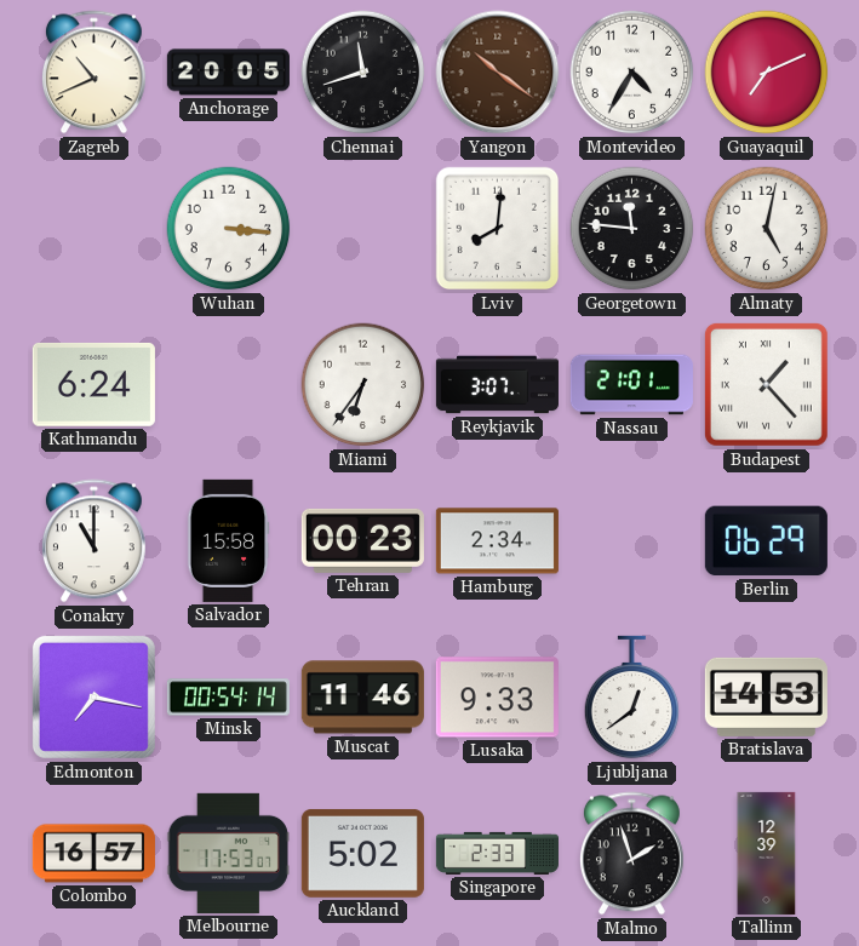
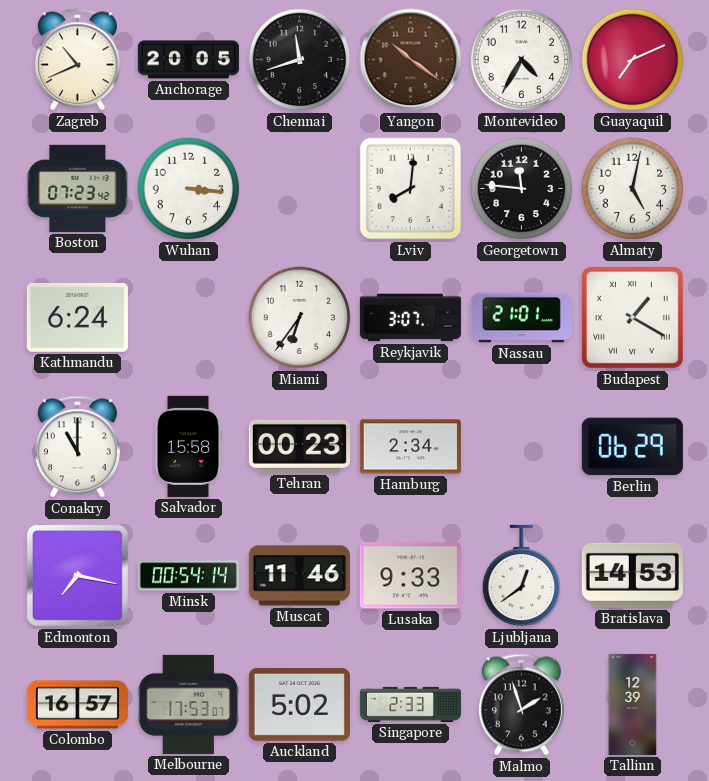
Boston: none -> 07:23 (78, 188)
Budapest: 1:23 -> 1:20 (632, 317)
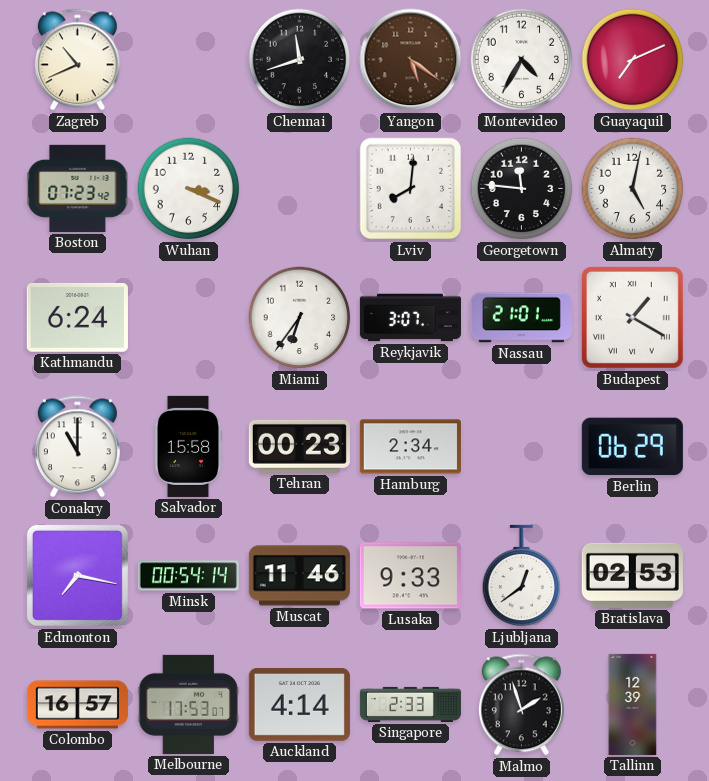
Anchorage: 20:05 -> none (188, 60)
Yangon: 10:21 -> 5:21 (411, 60)
Wuhan: 3:16 -> 3:19 (189, 189)
Bratislava: 14:53 -> 02:53 (632, 575)
Auckland: 5:02 -> 4:14 (299, 704)
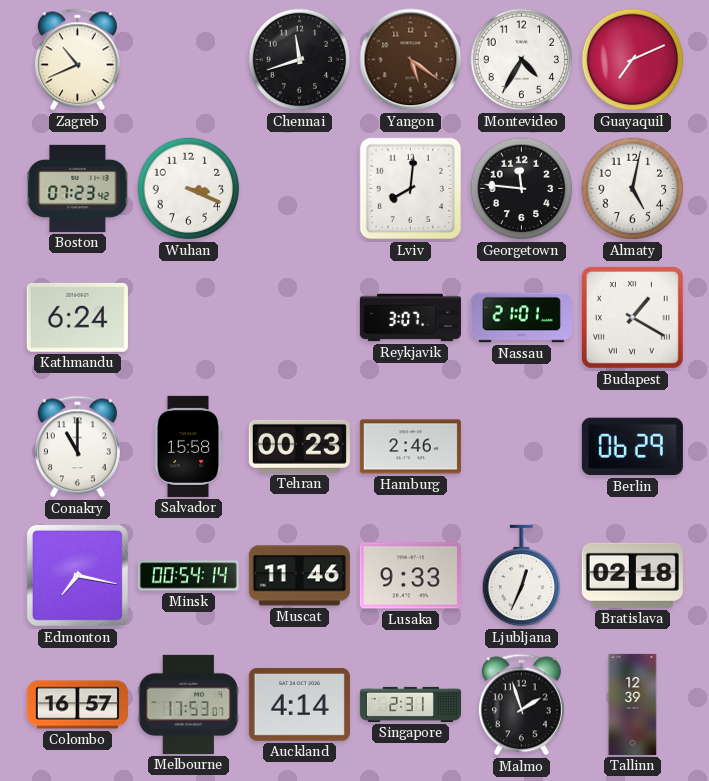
Miami: 6:36 -> none (300, 318)
Hamburg: 2:34 -> 2:46 (410, 447)
Ljubljana: 12:39 -> 12:34 (522, 576)
Bratislava: 02:53 -> 02:18 (632, 575)
Singapore: 2:33 -> 2:31 (410, 704)
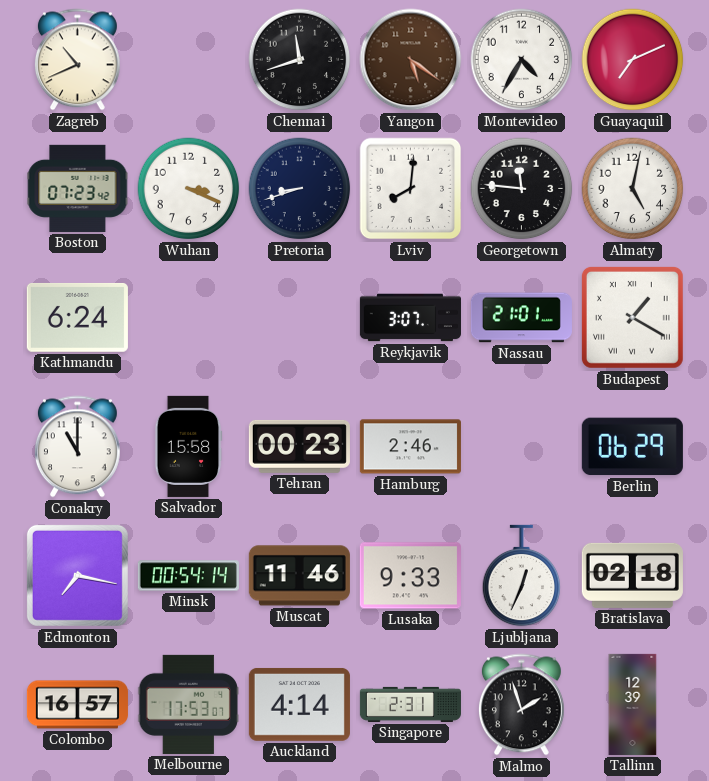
Pretoria: none -> 8:42 (300, 189)
